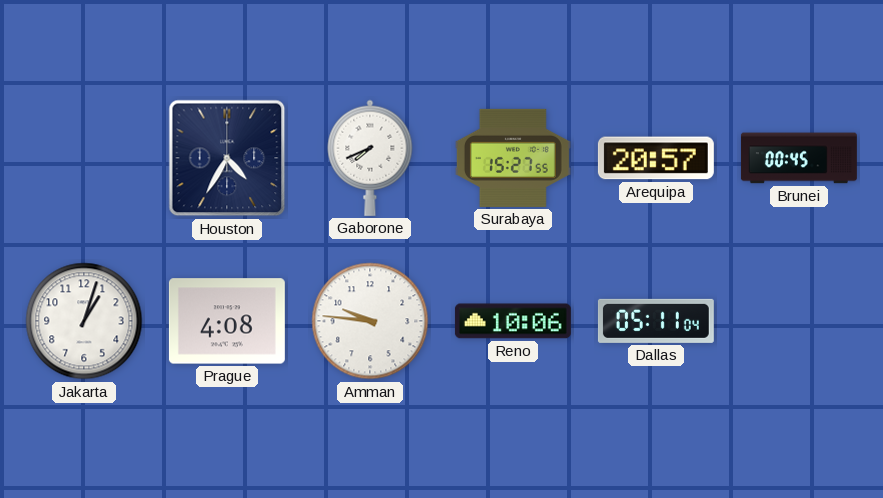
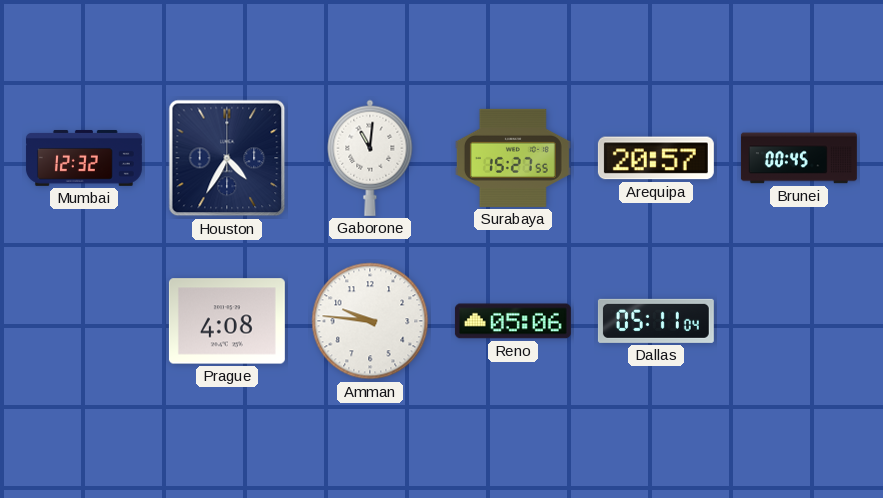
Mumbai: none -> 12:32 (84, 158)
Gaborone: 7:41 -> 11:01 (370, 158)
Jakarta: 1:03 -> none (84, 321)
Reno: 10:06 -> 05:06 (513, 321)
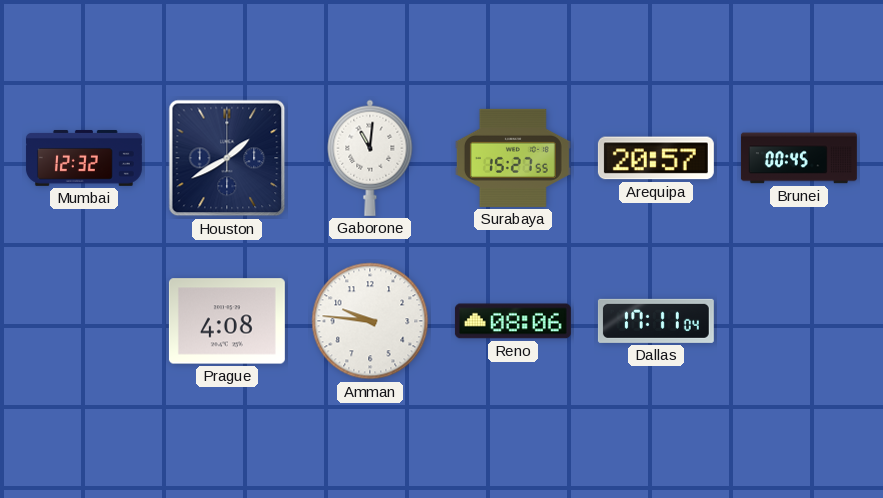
Houston: 4:35 -> 1:40 (227, 158)
Reno: 05:06 -> 08:06 (513, 321)
Dallas: 05:11 -> 17:11 (656, 321)
